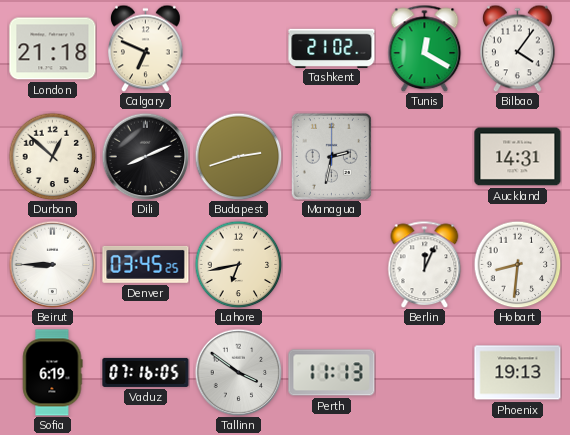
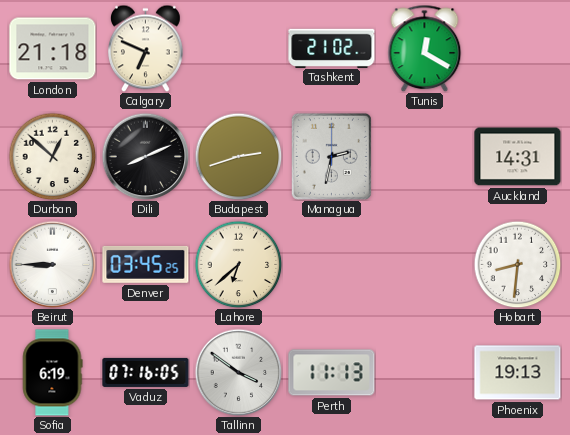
Bilbao: 4:06 -> none (518, 48)
Lahore: 6:43 -> 6:38 (238, 264)
Berlin: 12:04 -> none (425, 264)
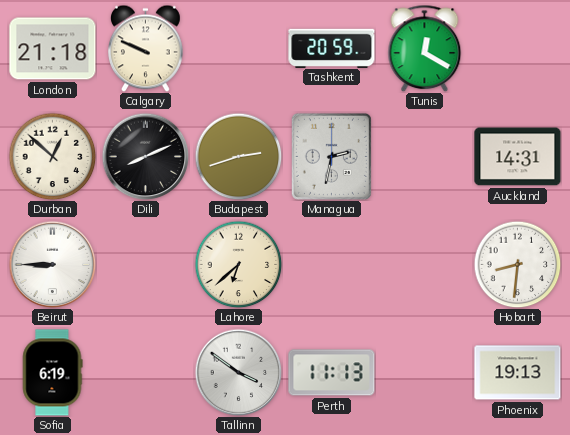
Calgary: 6:49 -> 9:49 (146, 48)
Tashkent: 21:02 -> 20:59 (332, 48)
Denver: 03:45 -> none (146, 264)
Vaduz: 07:16 -> none (146, 372)
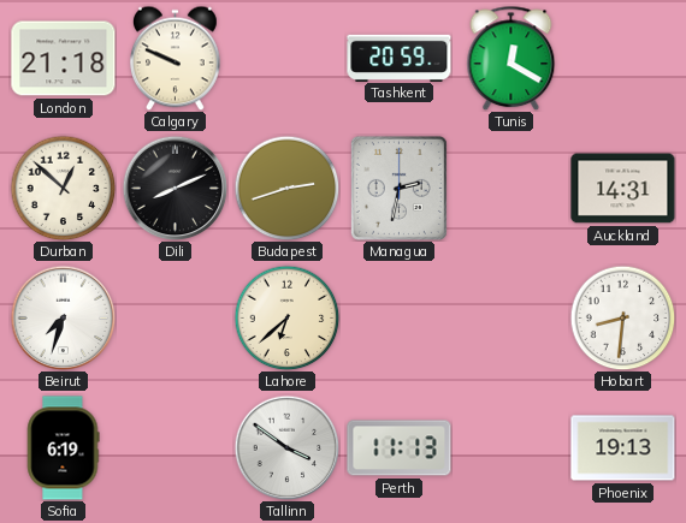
Beirut: 8:45 -> 7:33 (63, 317)
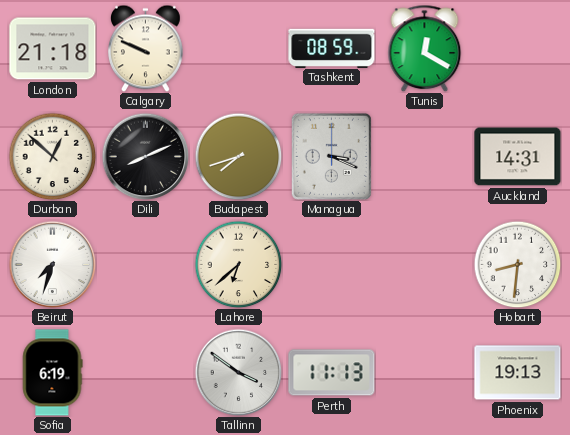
Tashkent: 20:59 -> 08:59 (332, 48)
Budapest: 2:42 -> 7:42 (238, 156)
Managua: 2:32 -> 3:19 (331, 156)
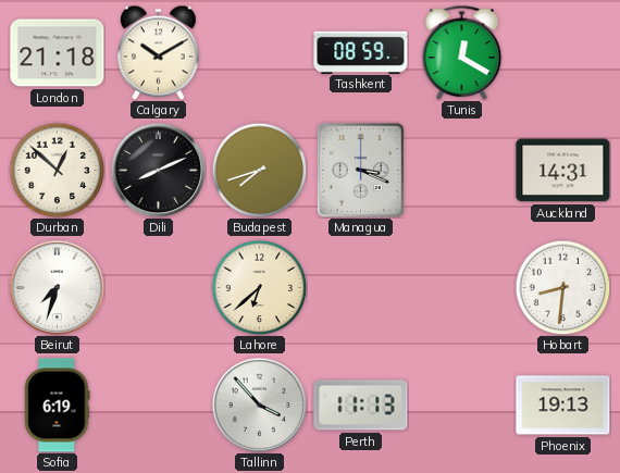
Calgary: 9:49 -> 10:10 (159, 52)
Tallinn: 3:51 -> 3:53 (259, 404)
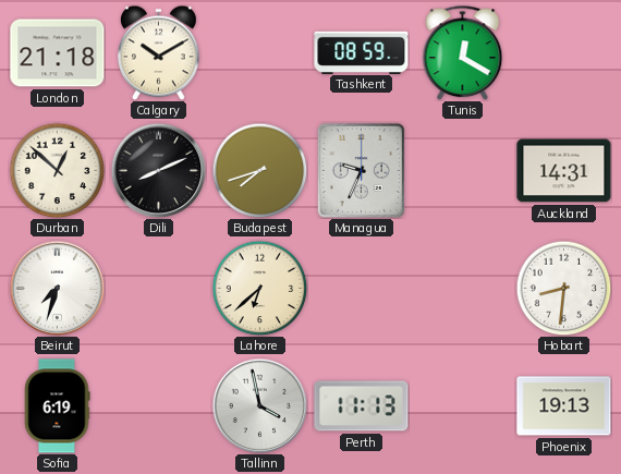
Managua: 3:19 -> 9:34 (361, 170)
Tallinn: 3:53 -> 3:58 (259, 405)
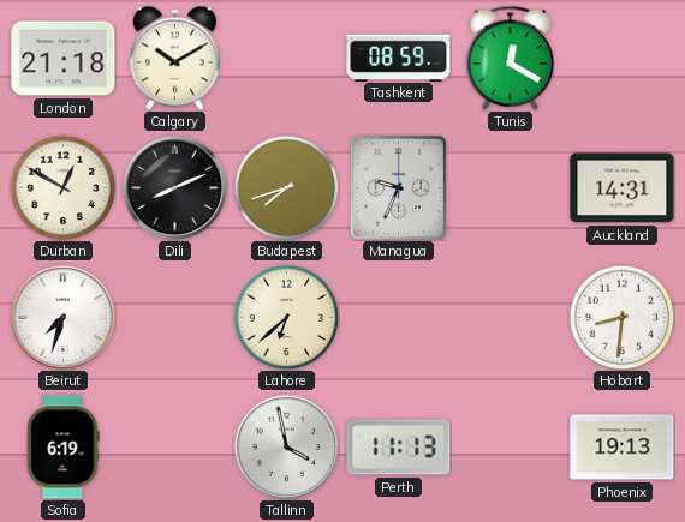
Durban: 12:52 -> 12:50 (62, 187)
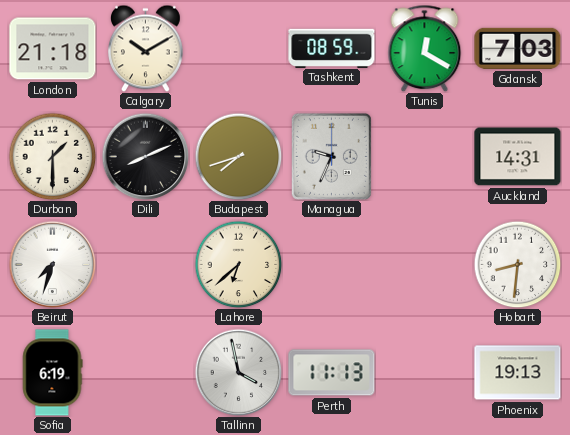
Gdansk: none -> 7:03 (518, 48)
Durban: 12:50 -> 1:30 (52, 156)
